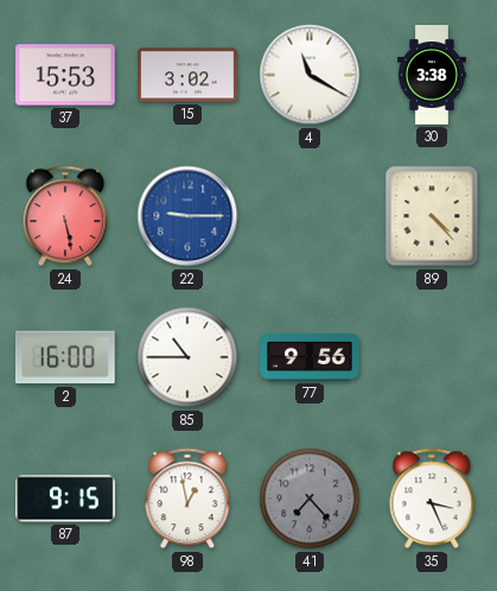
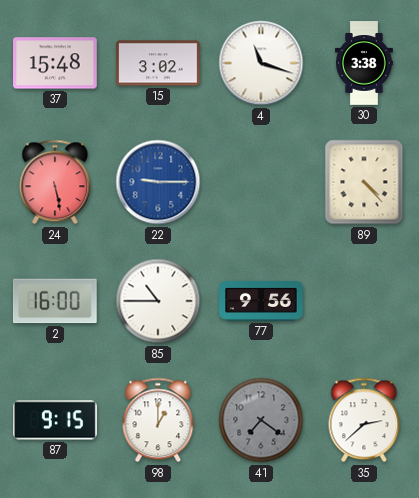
37: 15:53 -> 15:48 (56, 63)
4: 11:20 -> 11:18 (261, 63)
98: 12:58 -> 1:00 (158, 420)
41: 7:23 -> 7:21 (261, 420)
35: 3:26 -> 2:38 (364, 420)
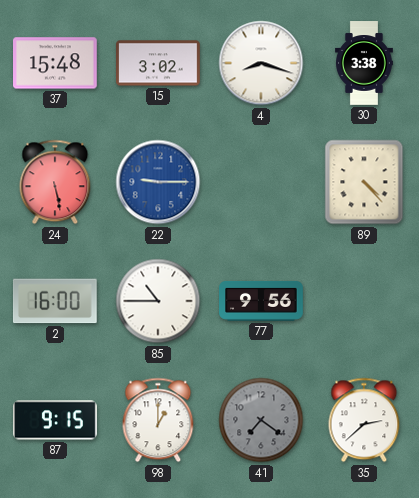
4: 11:18 -> 8:18 (261, 63)
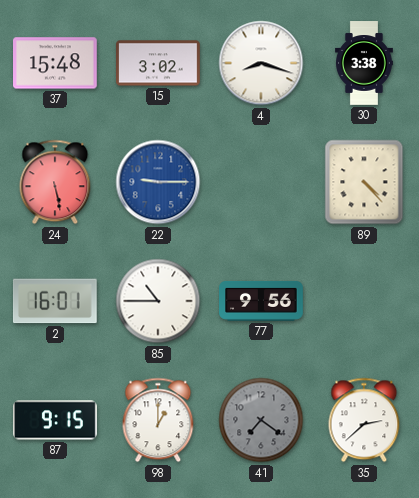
2: 16:00 -> 16:01 (55, 301)
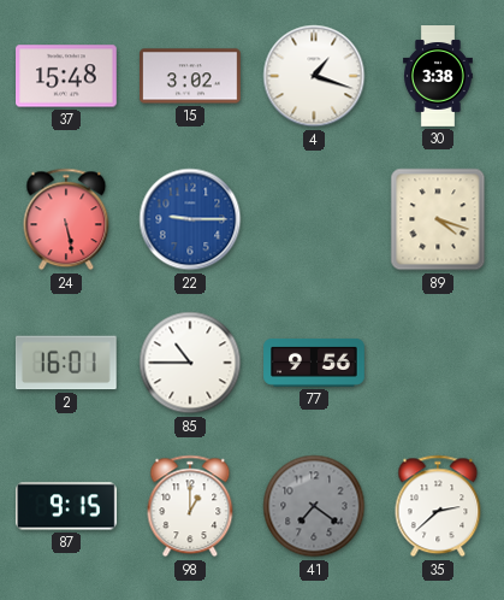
4: 8:18 -> 1:18 (314, 76)
89: 4:23 -> 4:18 (438, 219)
